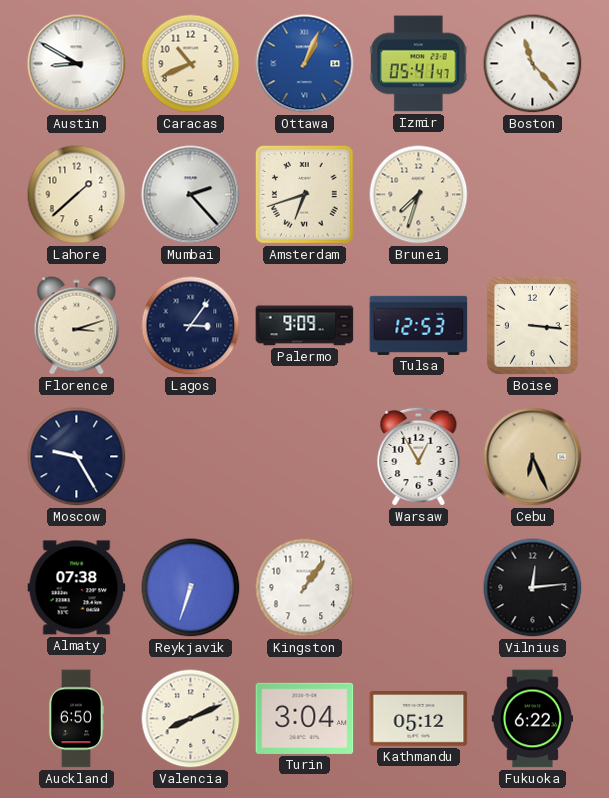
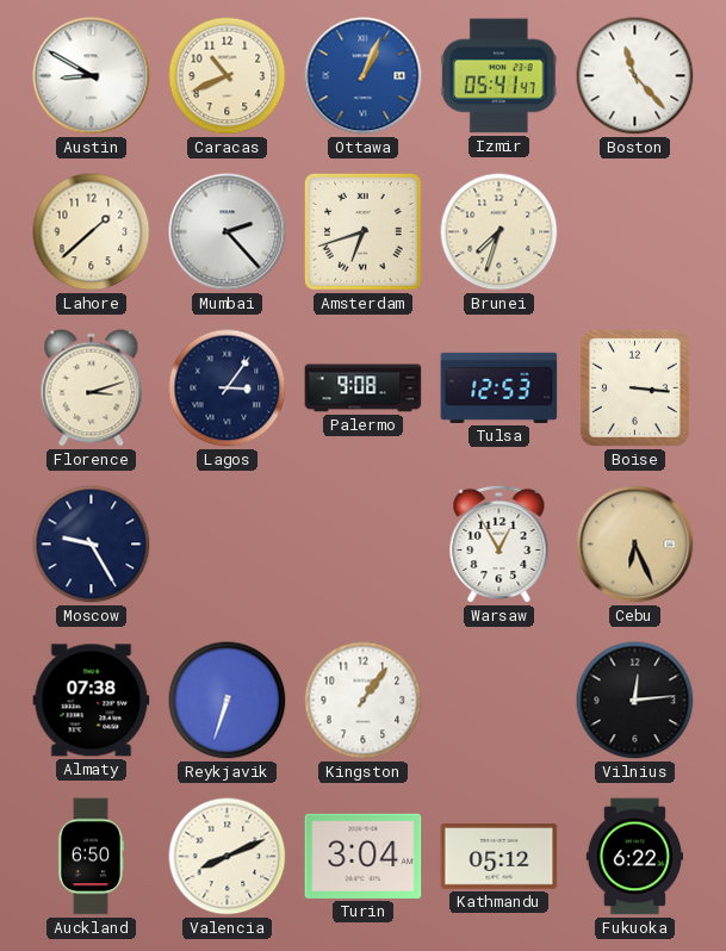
Palermo: 9:09 -> 9:08 (364, 389)
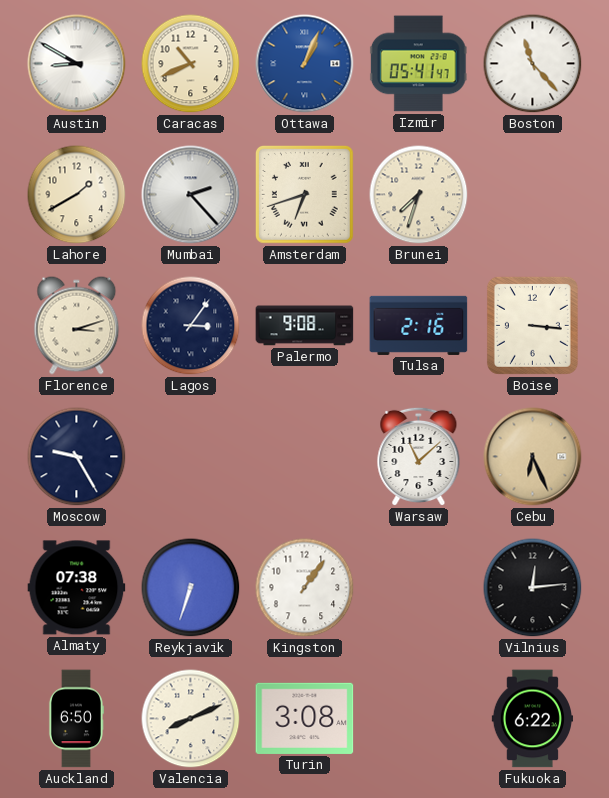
Lahore: 1:38 -> 1:40 (77, 195)
Tulsa: 12:53 -> 2:16 (419, 325)
Warsaw: 12:55 -> 11:08 (419, 457)
Turin: 3:04 -> 3:08 (305, 718)
Kathmandu: 05:12 -> none (499, 857)
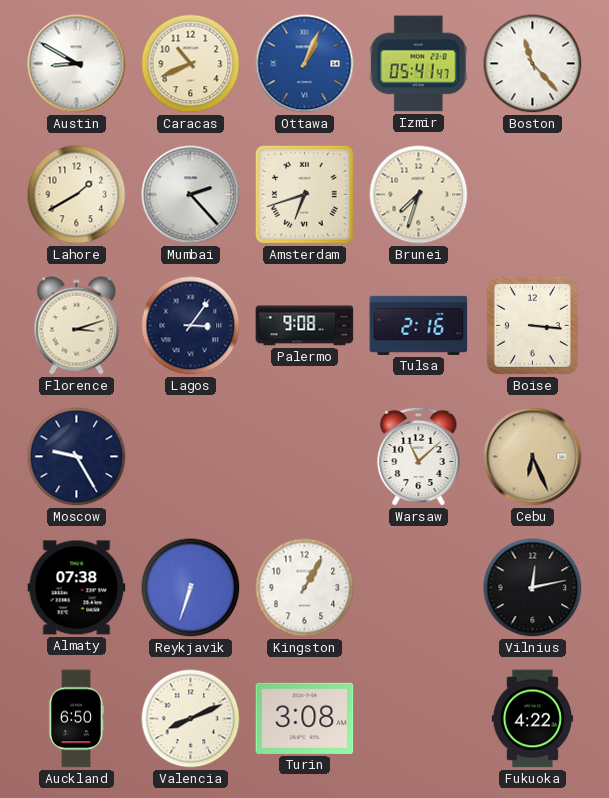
Kingston: 1:06 -> 1:05 (305, 588)
Vilnius: 12:14 -> 12:13 (533, 588)
Fukuoka: 6:22 -> 4:22 (532, 719)
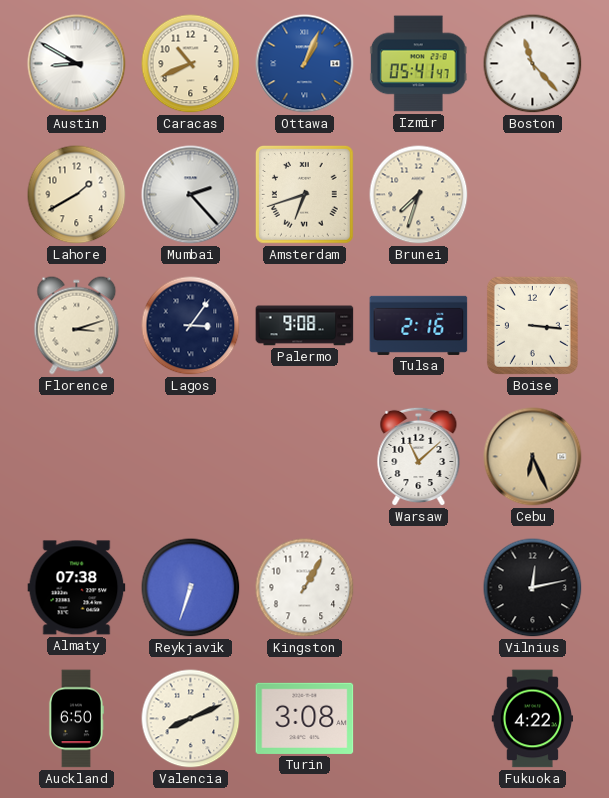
Moscow: 9:25 -> none (77, 457)
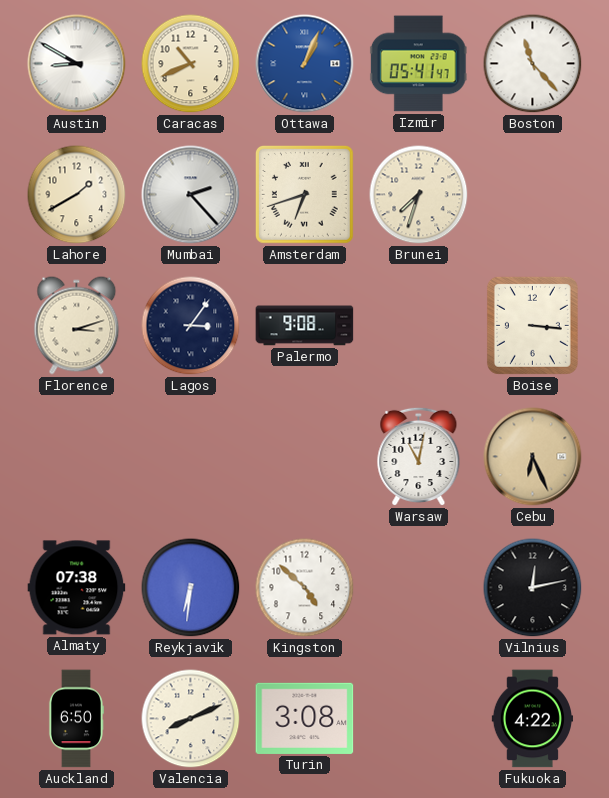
Tulsa: 2:16 -> none (419, 325)
Warsaw: 11:08 -> 11:02 (419, 457)
Reykjavik: 6:33 -> 6:31 (191, 588)
Kingston: 1:05 -> 4:52 (305, 588)
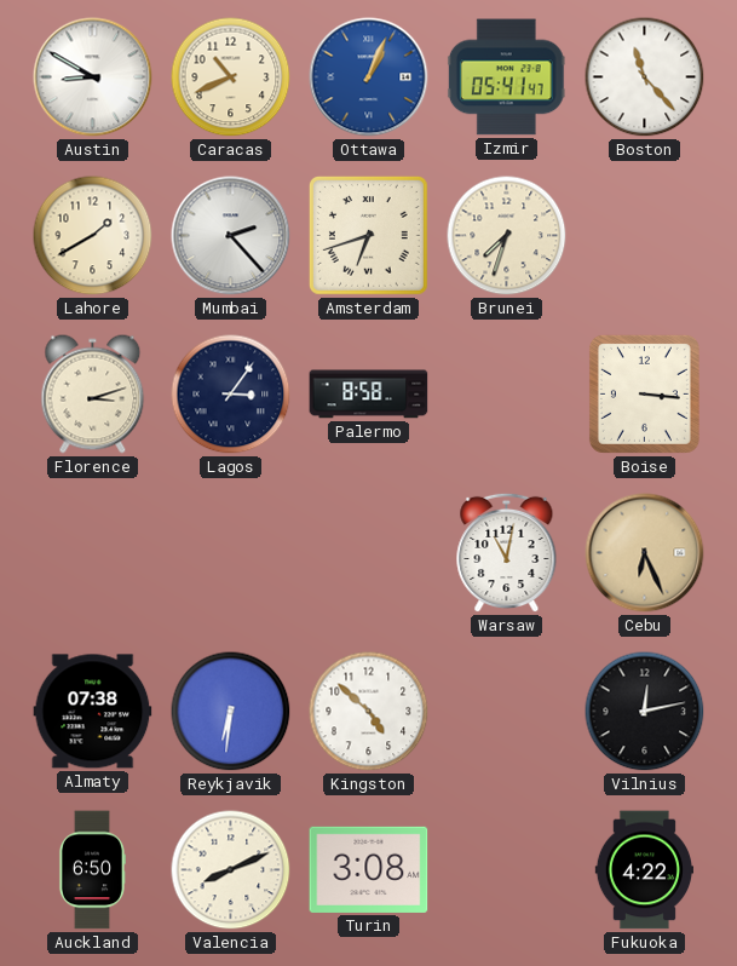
Palermo: 9:08 -> 8:58 (369, 395)
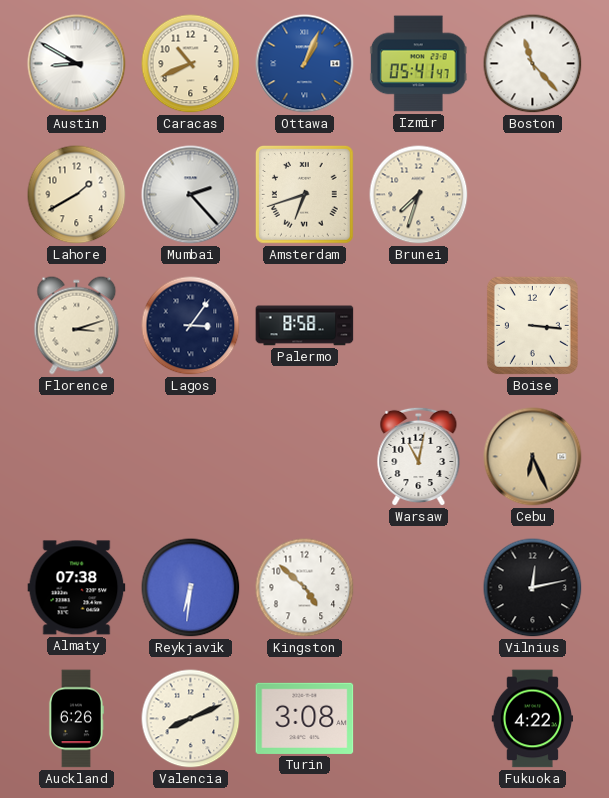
Auckland: 6:50 -> 6:26 (76, 719)
